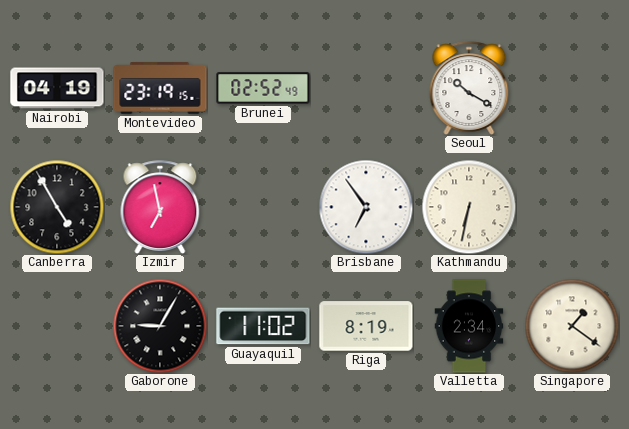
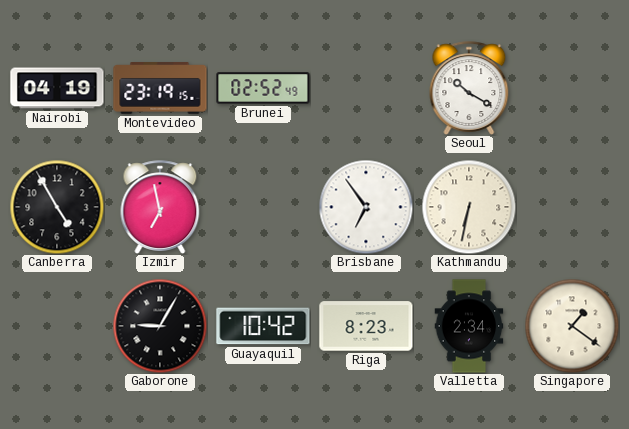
Guayaquil: 11:02 -> 10:42 (263, 326)
Riga: 8:19 -> 8:23 (366, 326)
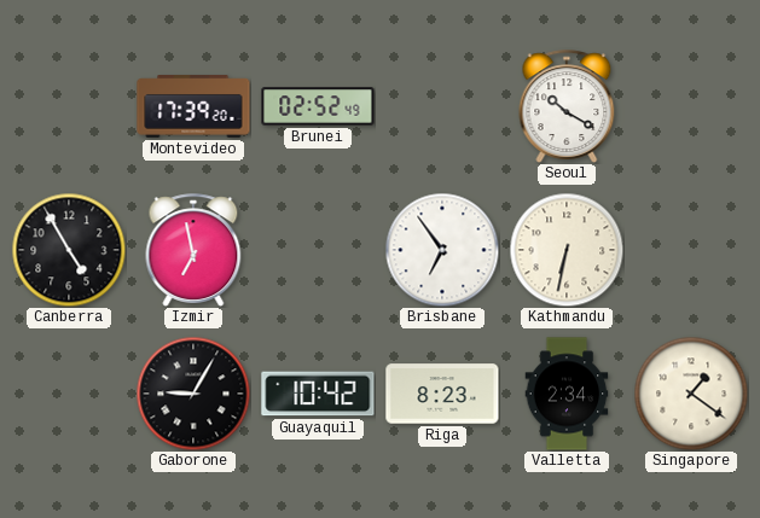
Nairobi: 04:19 -> none (57, 88)
Montevideo: 23:19 -> 17:39 (193, 106)
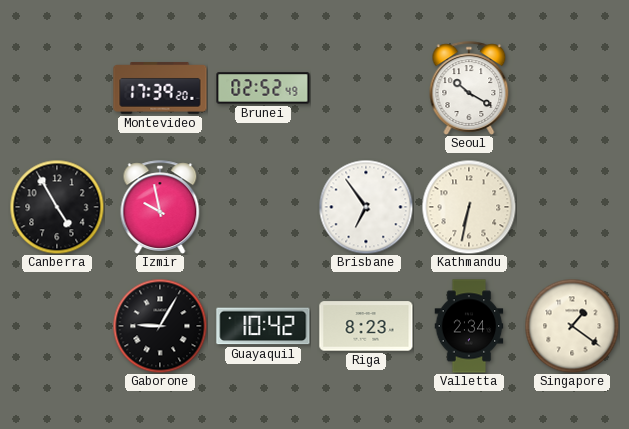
Izmir: 6:58 -> 9:58 (160, 207)
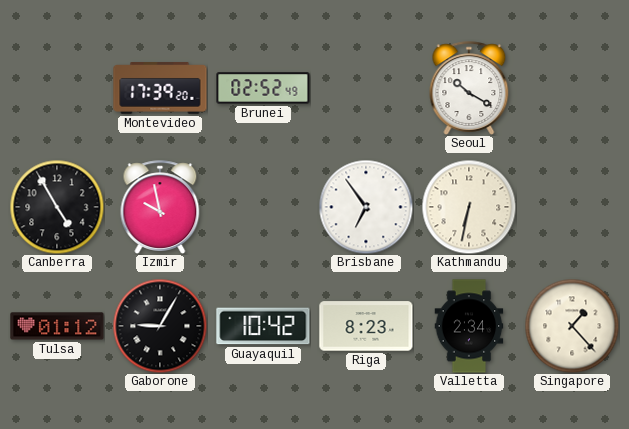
Tulsa: none -> 01:12 (57, 326)
Singapore: 1:21 -> 1:23 (572, 326)
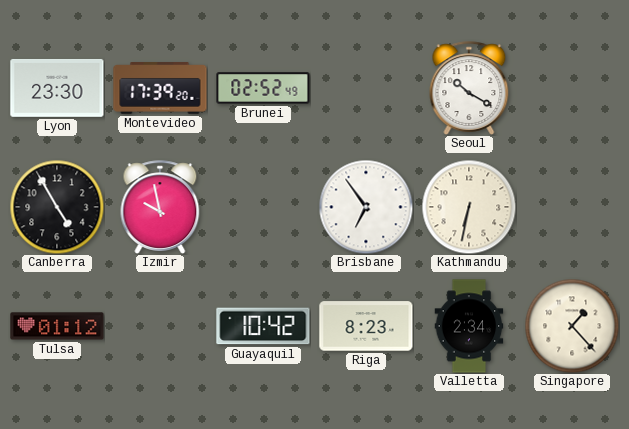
Lyon: none -> 23:30 (57, 88)
Gaborone: 9:05 -> none (160, 326)
